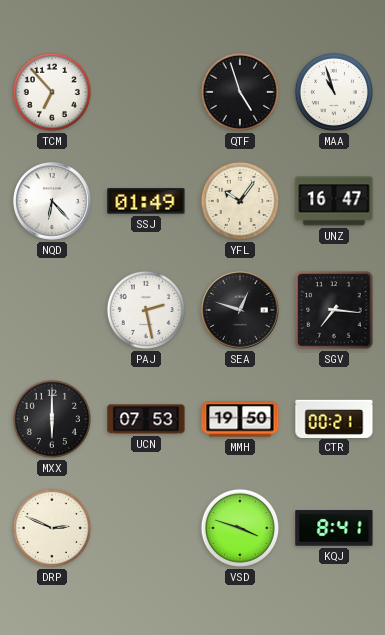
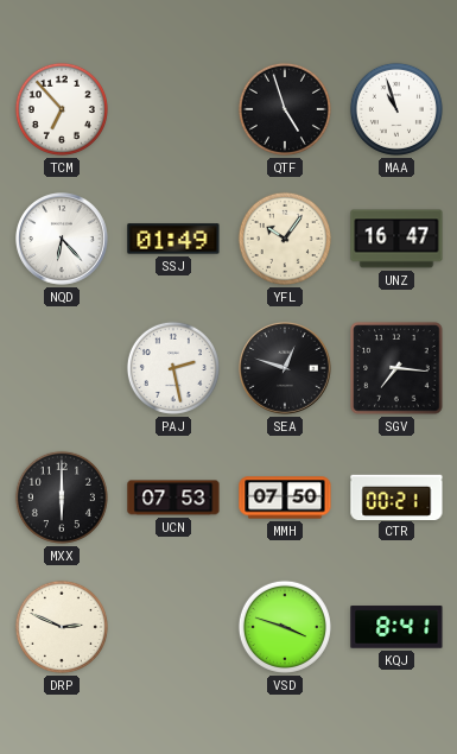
MMH: 19:50 -> 07:50 (285, 498)
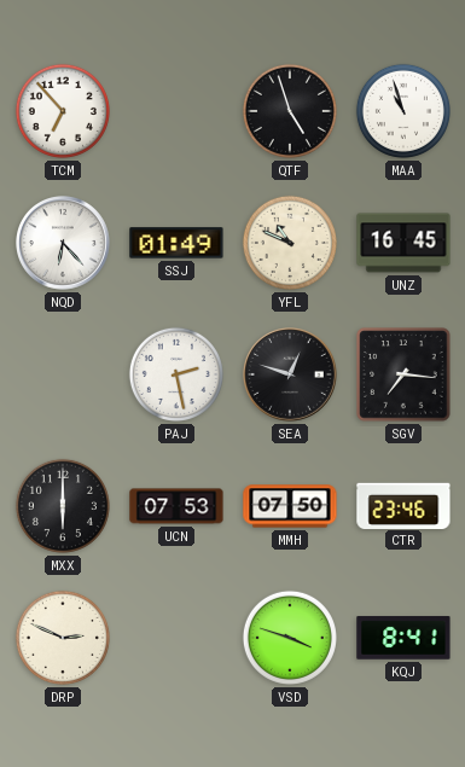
YFL: 10:06 -> 10:49 (290, 243)
UNZ: 16:47 -> 16:45 (403, 243)
CTR: 00:21 -> 23:46 (403, 505)
